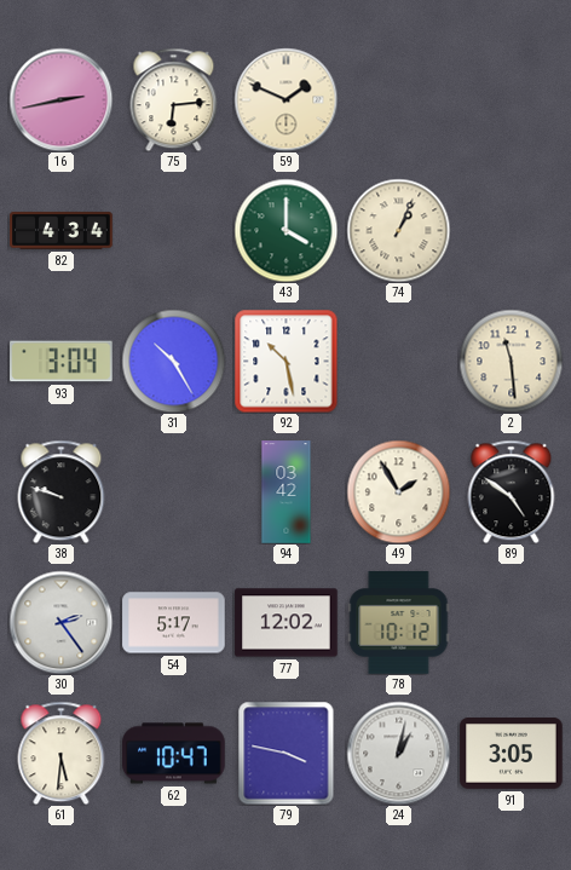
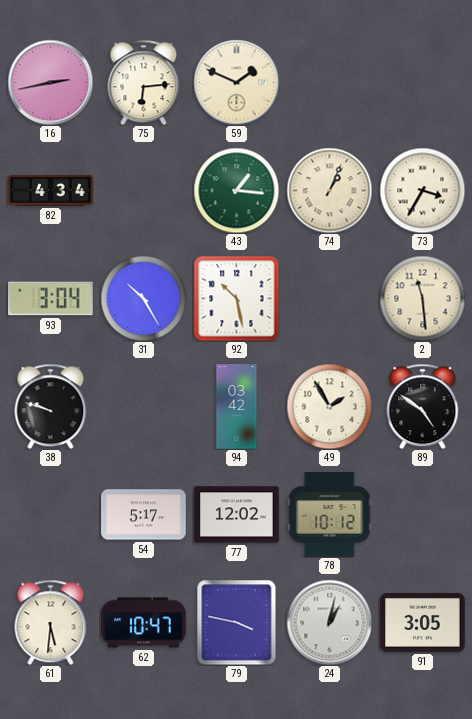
43: 4:00 -> 1:16 (236, 190)
73: none -> 3:35 (422, 190)
30: 2:24 -> none (60, 622)
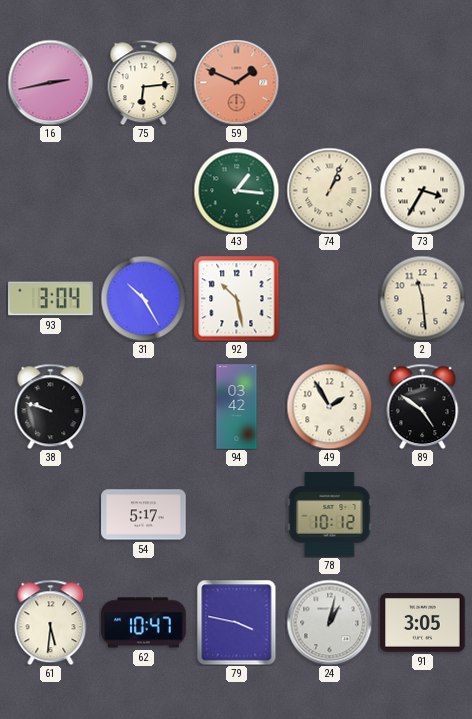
59 dial: cream -> salmon (236, 82)
82: 4:34 -> none (51, 191)
77: 12:02 -> none (237, 515)
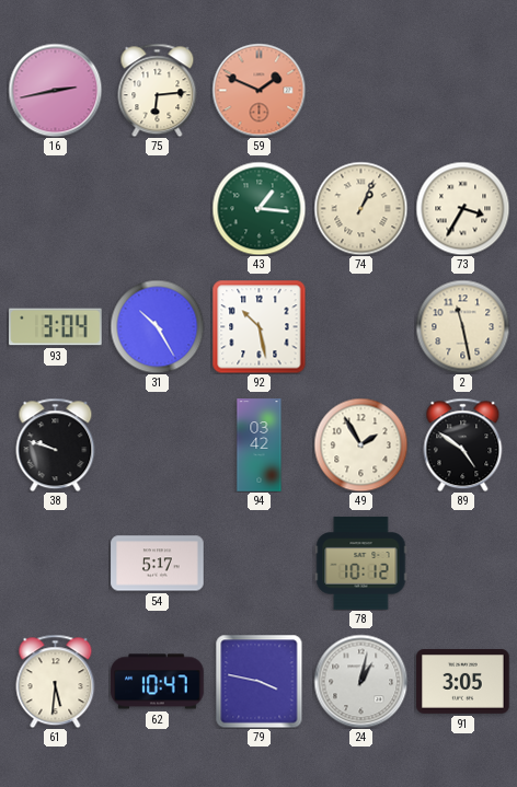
2: 11:29 -> 11:28 (462, 326)
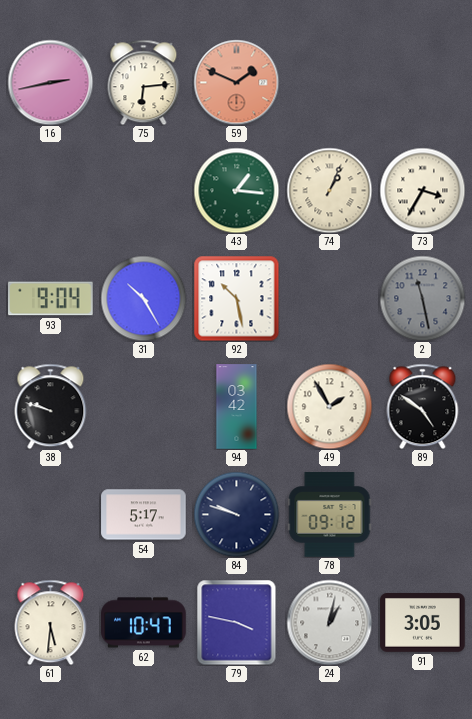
93: 3:04 -> 9:04 (51, 299)
2 dial: cream -> grey (422, 298)
84: none -> 9:48 (236, 514)
78: 10:12 -> 09:12 (330, 515)
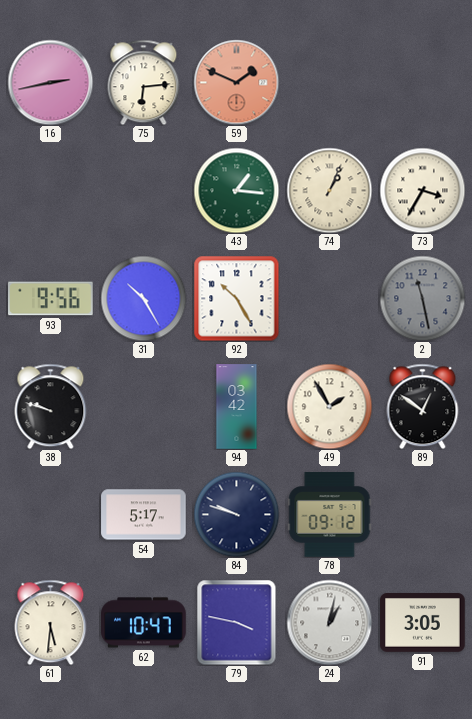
93: 9:04 -> 9:56 (51, 299)
92: 10:28 -> 10:25 (236, 298)
89: 4:51 -> 12:51 (423, 406)
